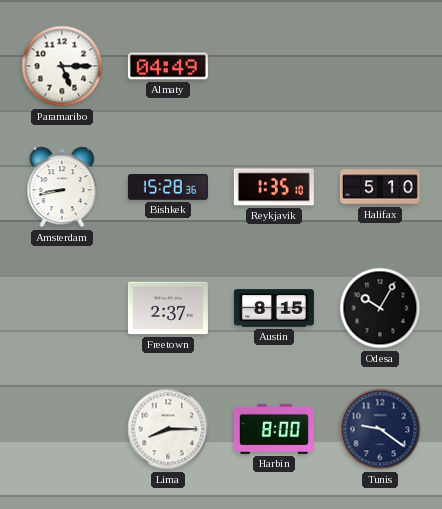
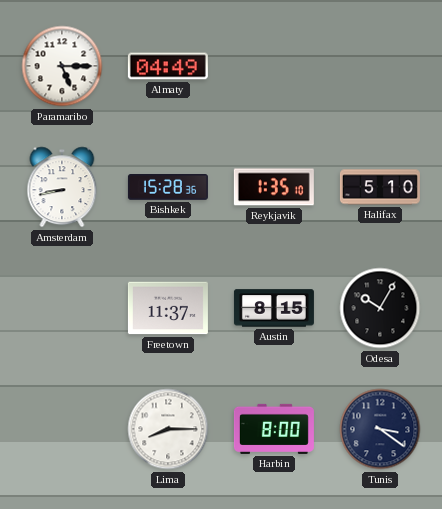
Freetown: 2:37 -> 11:37 (168, 308)
Tunis: 9:21 -> 3:21 (380, 429)
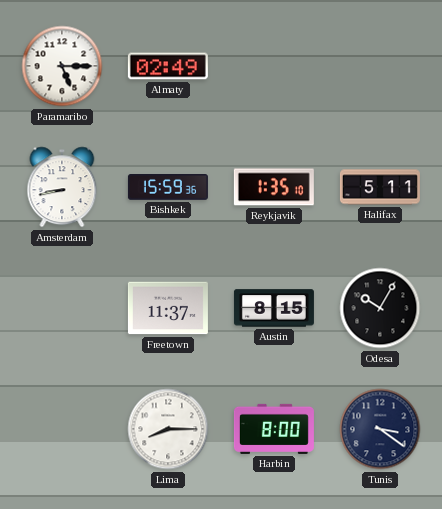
Almaty: 04:49 -> 02:49 (168, 66)
Bishkek: 15:28 -> 15:59 (168, 187)
Halifax: 5:10 -> 5:11 (380, 187)
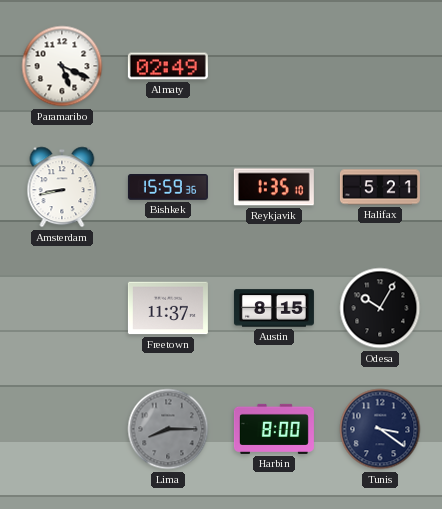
Paramaribo: 5:15 -> 5:19 (62, 66)
Halifax: 5:11 -> 5:21 (380, 187)
Lima dial: white -> grey (168, 429)
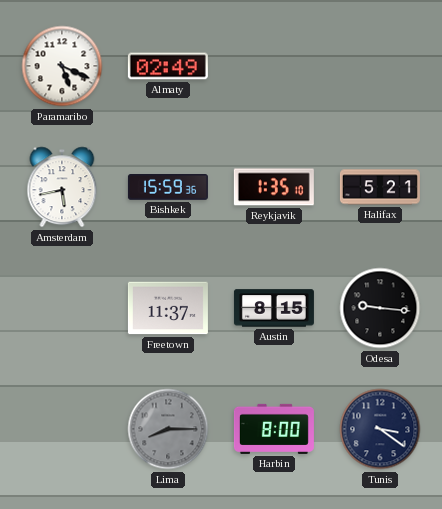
Amsterdam: 8:43 -> 5:43 (62, 187)
Odesa: 10:05 -> 9:16 (380, 308)
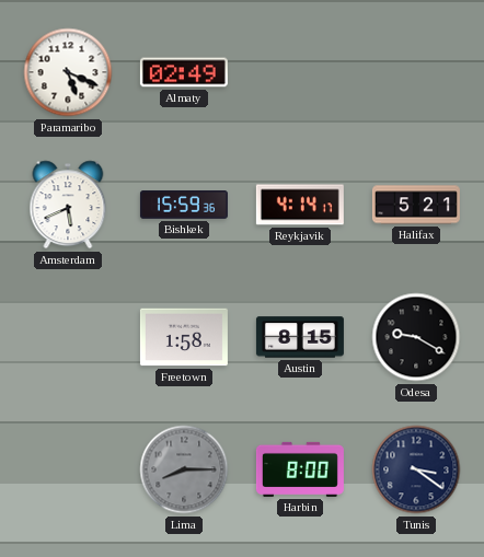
Amsterdam: 5:43 -> 5:41 (68, 205)
Reykjavik: 1:35 -> 4:14 (300, 205)
Freetown: 11:37 -> 1:58 (184, 337)
Odesa: 9:16 -> 9:20 (416, 337)
